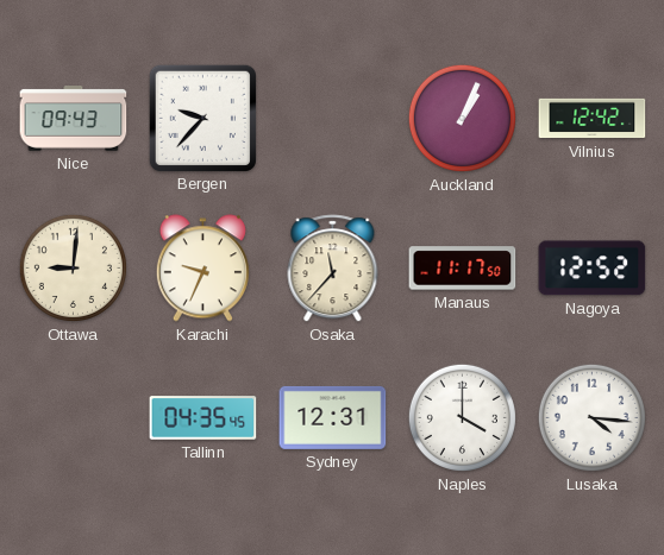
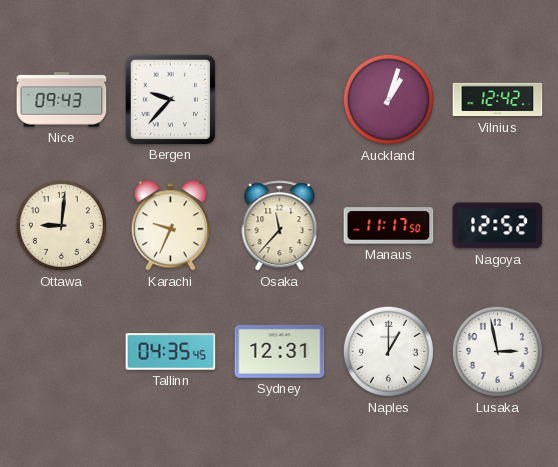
Auckland: 1:04 -> 1:03 (388, 99)
Naples: 4:00 -> 1:00 (388, 351)
Lusaka: 4:16 -> 2:58 (497, 351)
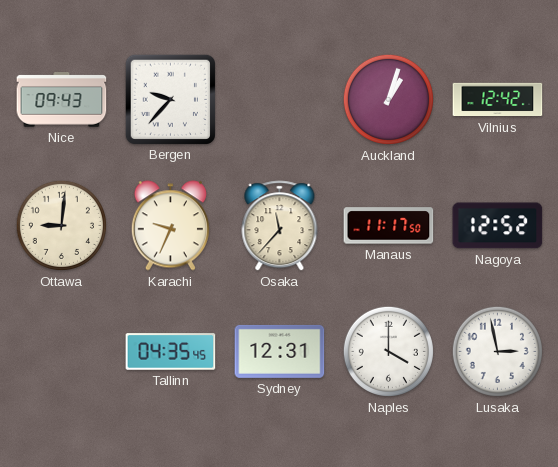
Naples: 1:00 -> 4:00 (388, 351)
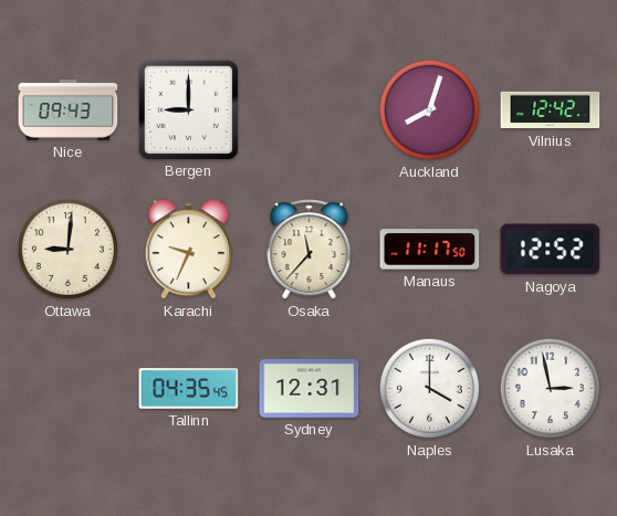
Bergen: 9:37 -> 9:00 (188, 109)
Auckland: 1:03 -> 8:03 (429, 109)
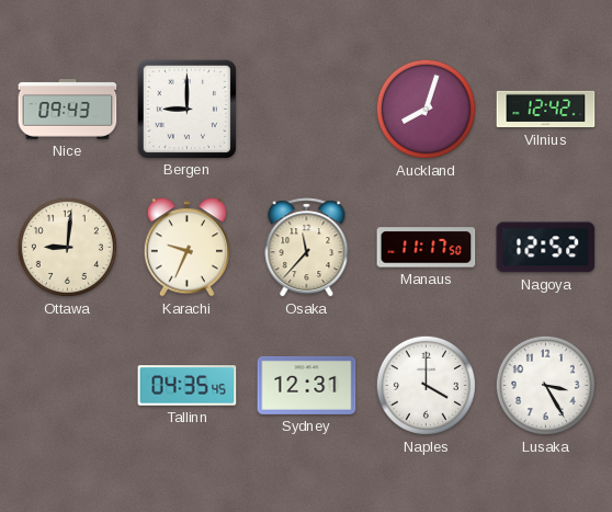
Lusaka: 2:58 -> 3:25 (545, 385)
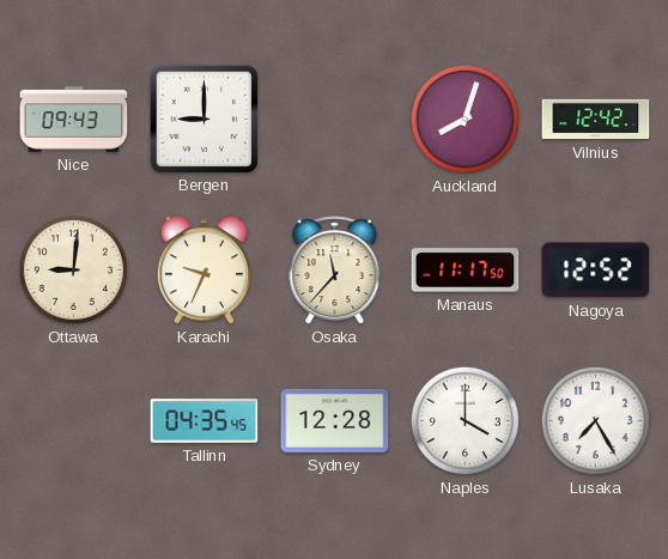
Sydney: 12:31 -> 12:28 (335, 420)
Lusaka: 3:25 -> 7:25 (595, 420)
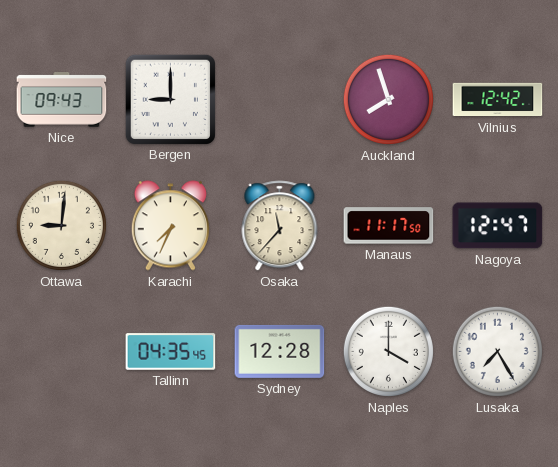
Auckland: 8:03 -> 7:57 (388, 99)
Karachi: 9:34 -> 7:34 (170, 226)
Nagoya: 12:52 -> 12:47 (498, 226)
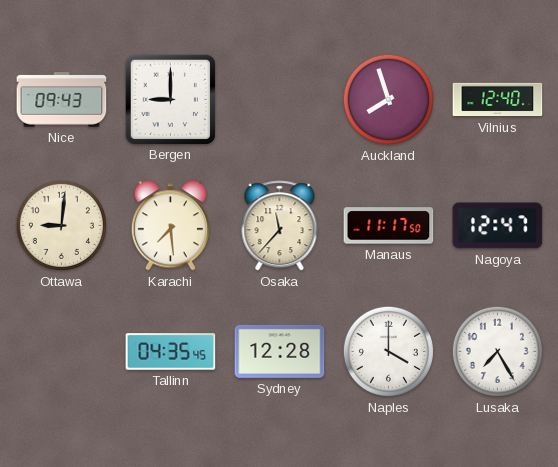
Vilnius: 12:42 -> 12:40 (498, 100)
Karachi: 7:34 -> 7:29 (170, 226)
